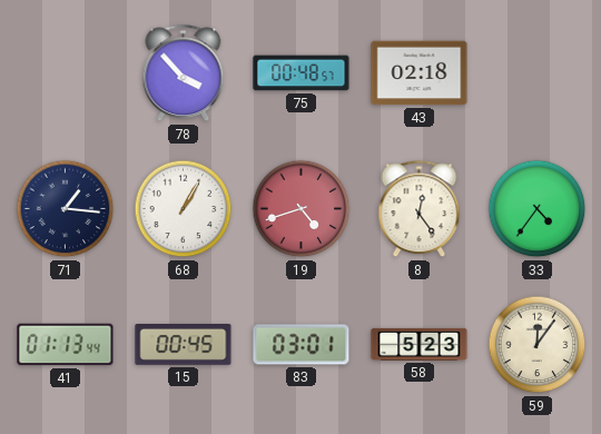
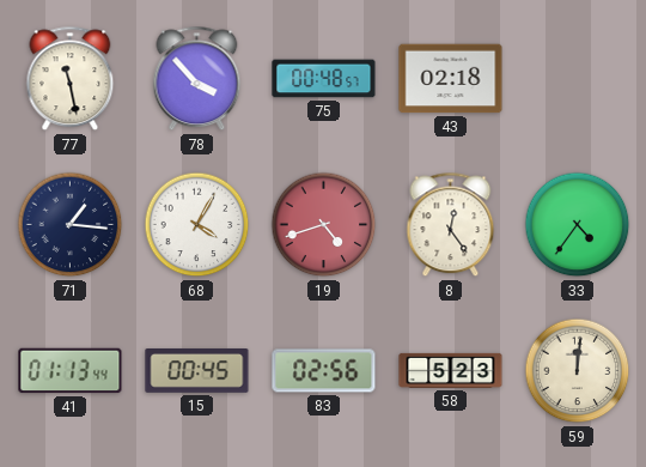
77: none -> 11:28 (71, 79)
68: 1:05 -> 4:05 (197, 225)
83: 03:01 -> 02:56 (324, 371)
59: 12:06 -> 12:01 (578, 371)
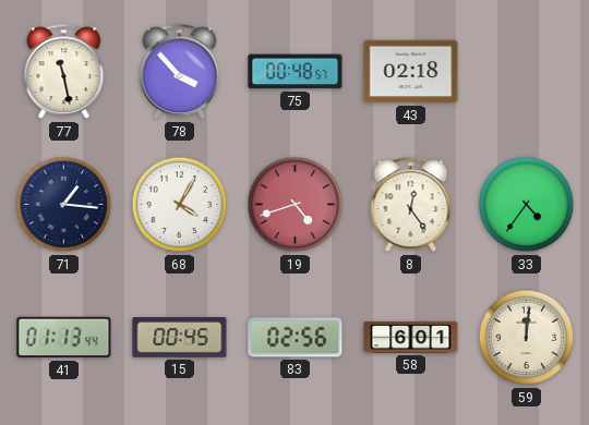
58: 5:23 -> 6:01 (411, 337)
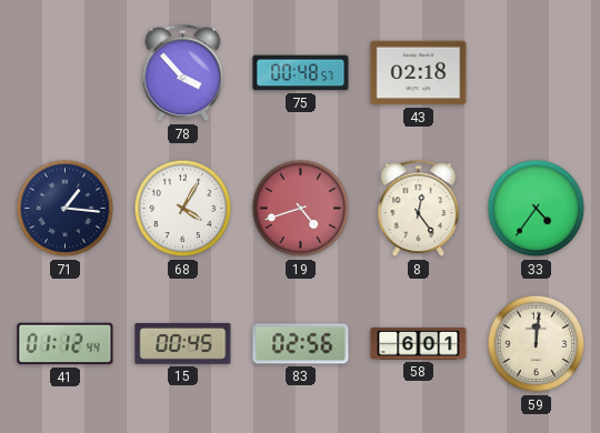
77: 11:28 -> none (64, 72)
41: 01:13 -> 01:12 (66, 344)
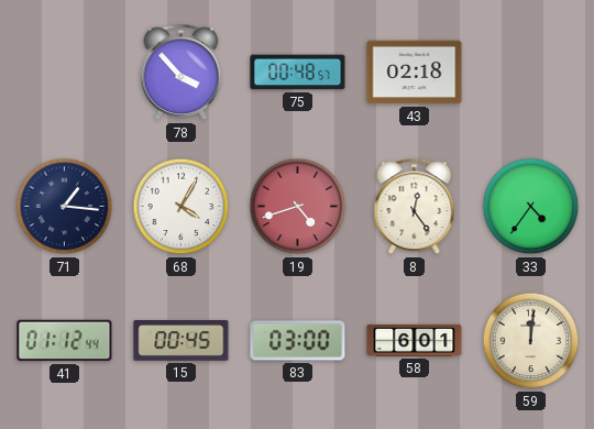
83: 02:56 -> 03:00 (298, 341)
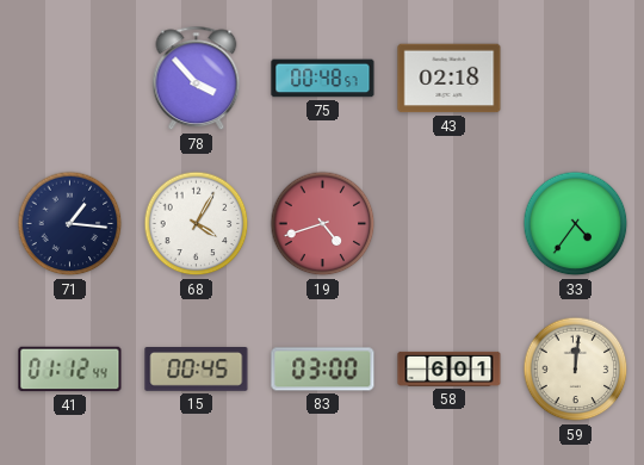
8: 12:24 -> none (415, 207)
